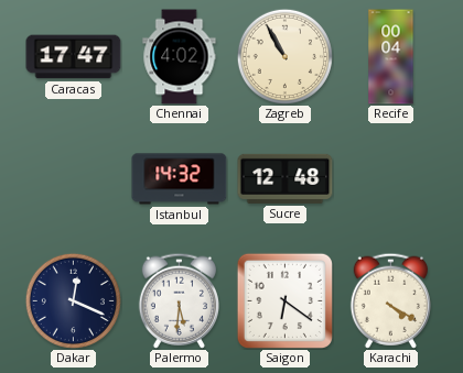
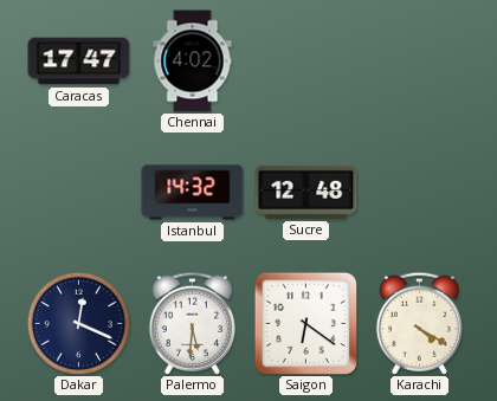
Zagreb: 10:55 -> none (284, 56)
Recife: 00:04 -> none (391, 57)
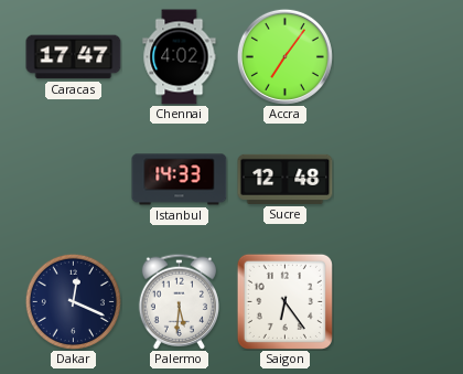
Accra: none -> 7:06 (284, 56)
Istanbul: 14:32 -> 14:33 (180, 180)
Saigon: 6:21 -> 6:24 (284, 301)
Karachi: 4:20 -> none (419, 323)
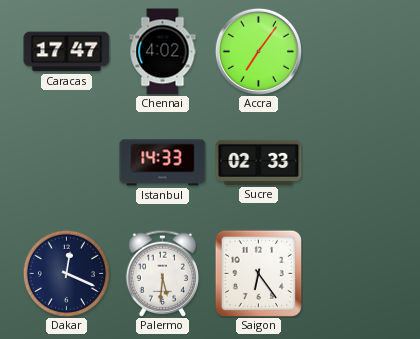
Sucre: 12:48 -> 02:33 (259, 162)
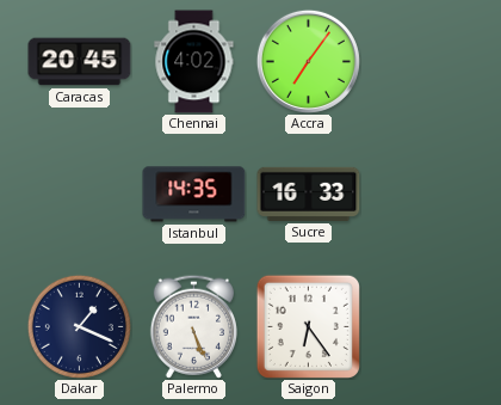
Caracas: 17:47 -> 20:45 (80, 62)
Istanbul: 14:33 -> 14:35 (194, 195)
Sucre: 02:33 -> 16:33 (309, 194)
Dakar: 12:19 -> 1:19 (79, 326)
Palermo: 5:31 -> 5:26 (193, 326)
